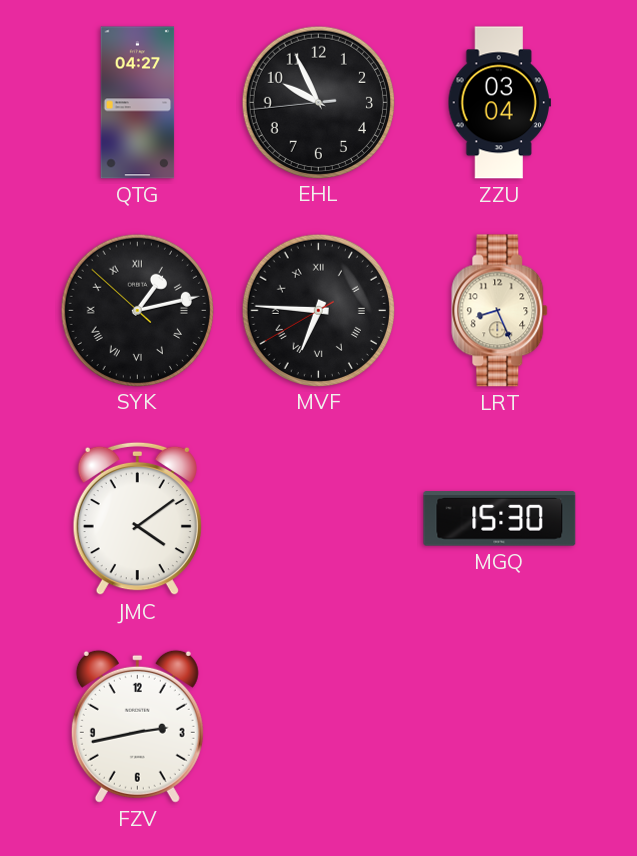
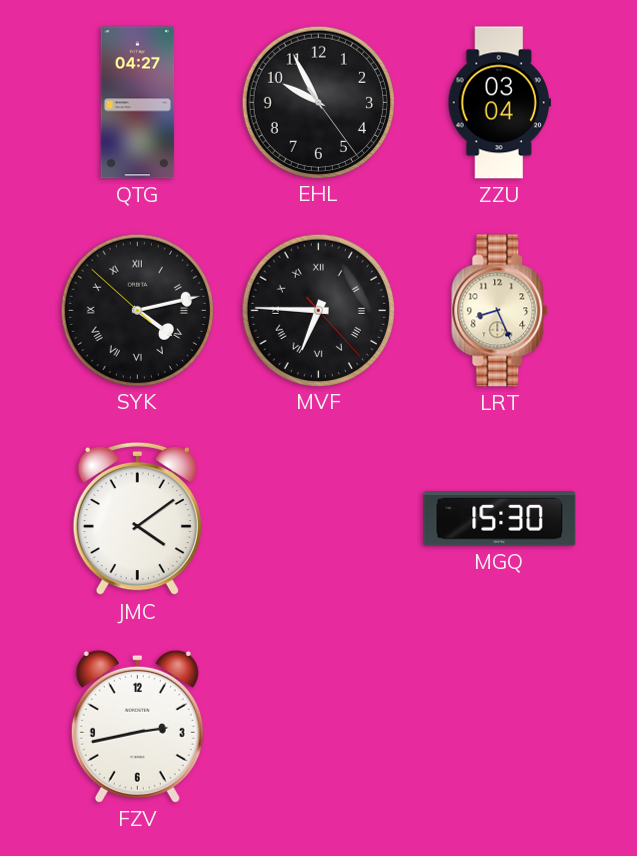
EHL: 9:55:44 -> 9:55:24 (318, 102)
SYK: 1:12 -> 4:12 (137, 310)
MVF: 6:45:40 -> 6:45:23 (318, 310)
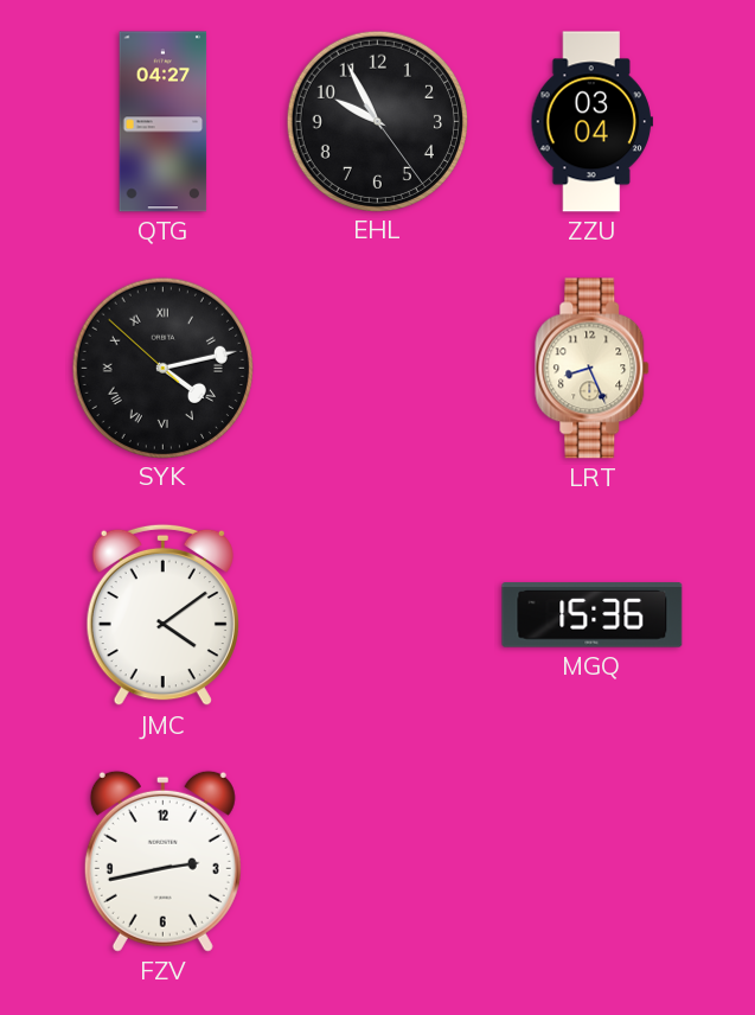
MVF: 6:45 -> none (318, 310)
MGQ: 15:30 -> 15:36 (593, 615)
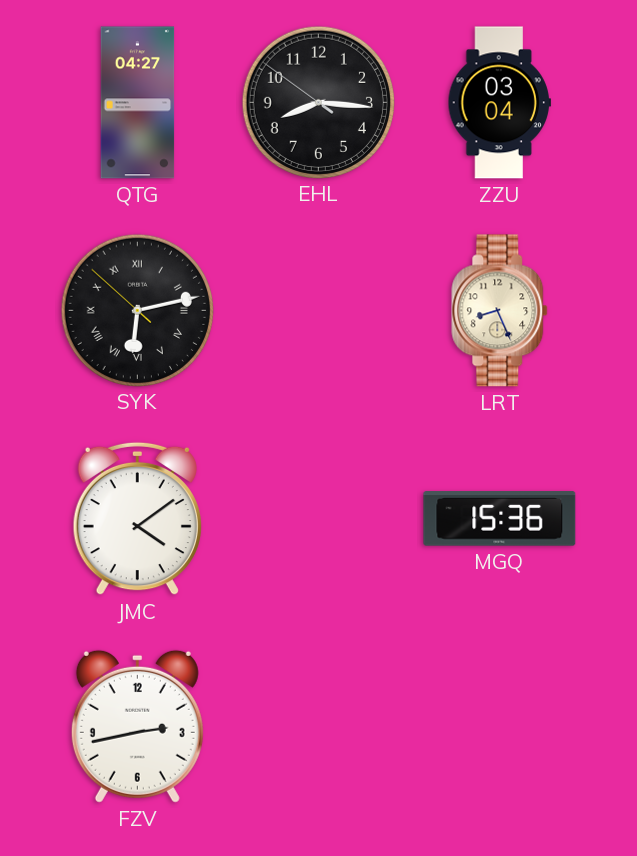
EHL: 9:55 -> 8:15 (318, 102)
SYK: 4:12 -> 6:12 (137, 310)
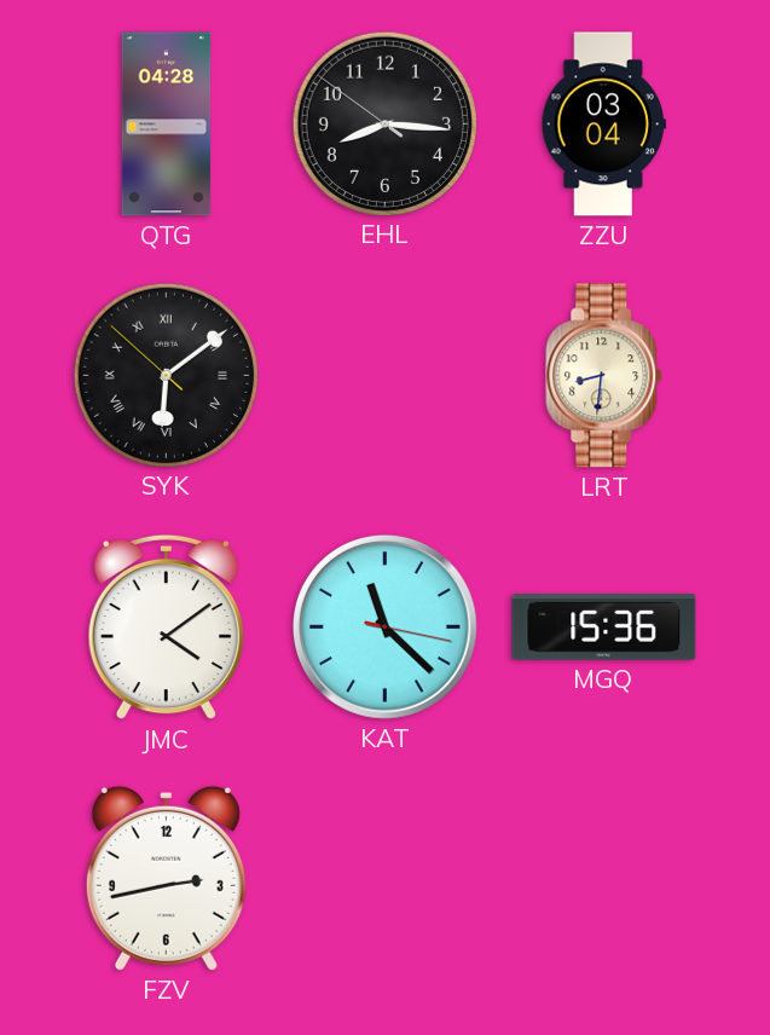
QTG: 04:27 -> 04:28 (167, 125)
SYK: 6:12 -> 6:08 (166, 375)
LRT: 8:26 -> 8:31 (604, 376)
KAT: none -> 11:22 (384, 626)
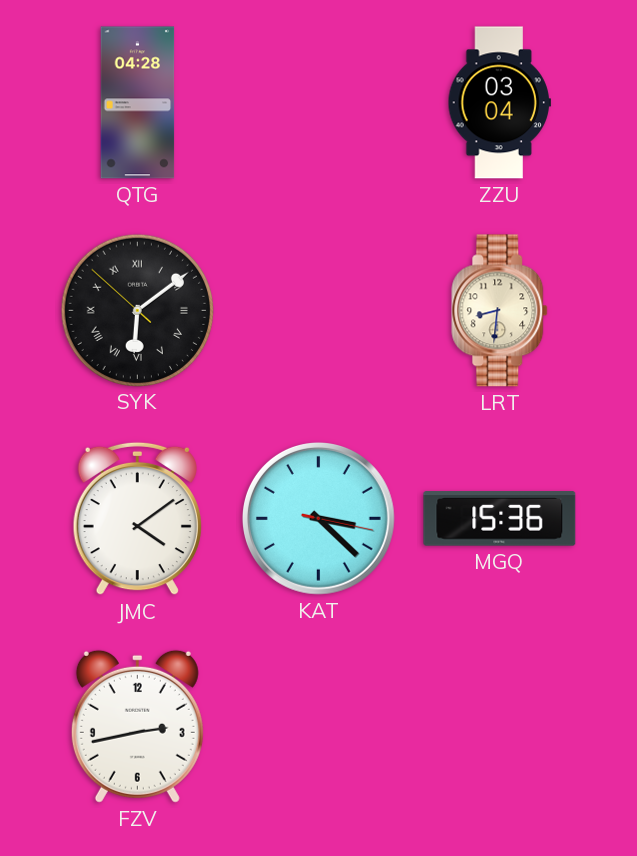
EHL: 8:15 -> none (384, 123)
KAT: 11:22 -> 3:22 (318, 518)
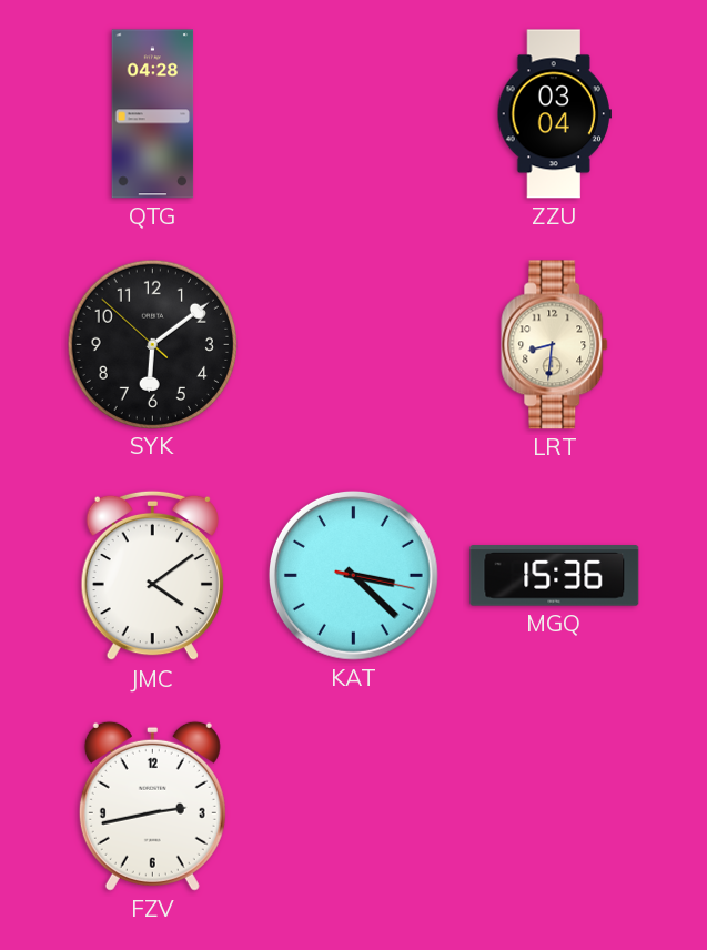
SYK numerals: Roman -> Arabic (152, 344)
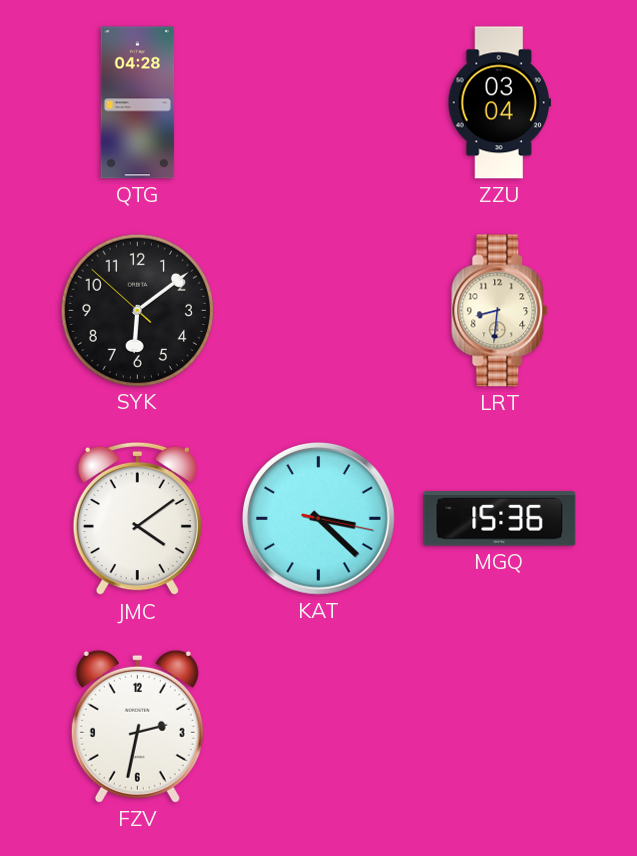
FZV: 2:43 -> 2:32 (137, 726)
